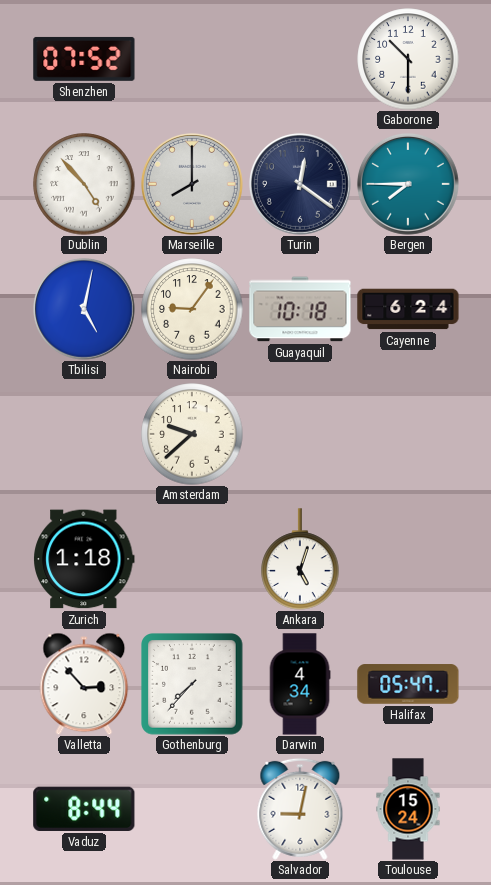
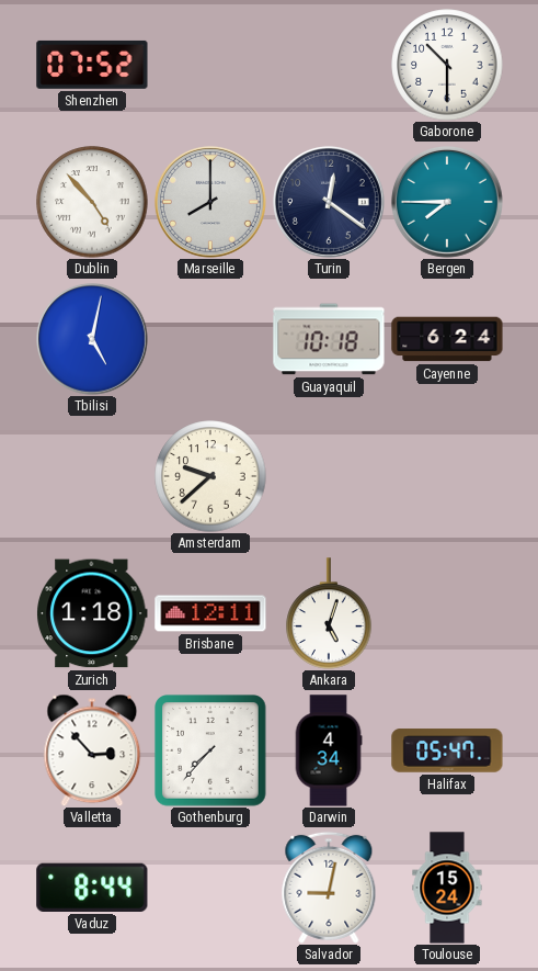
Nairobi: 9:06 -> none (192, 309)
Brisbane: none -> 12:11 (210, 613)
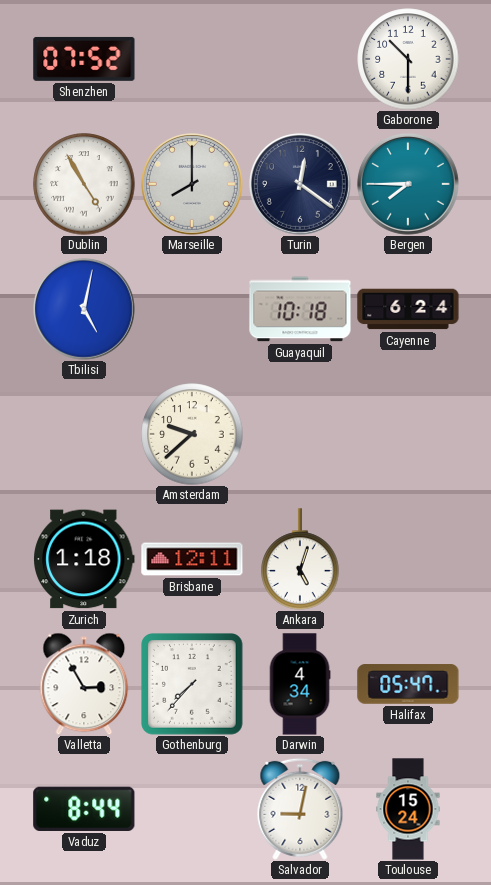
Dublin: 4:53 -> 4:55 (84, 184)
Valletta: 2:53 -> 2:55 (84, 684)
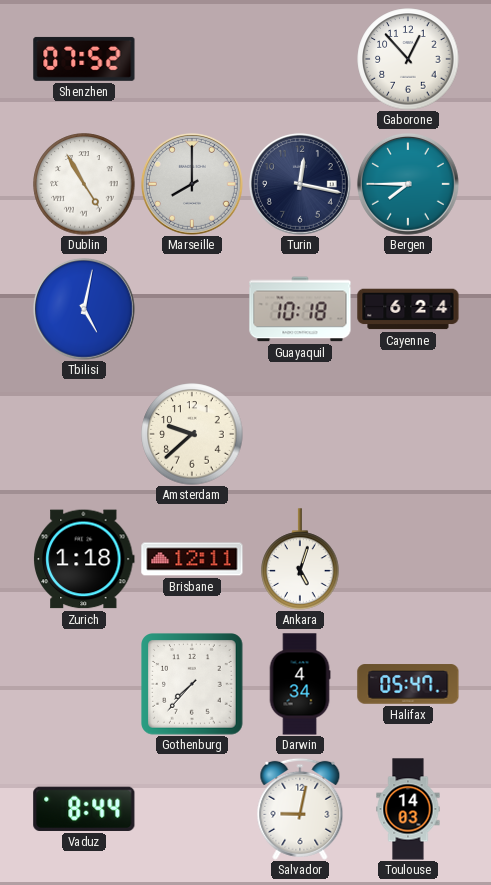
Gaborone: 10:30 -> 12:53 (408, 59)
Turin: 12:21 -> 12:17 (300, 184)
Valletta: 2:55 -> none (84, 684)
Toulouse: 15:24 -> 14:03 (408, 809)
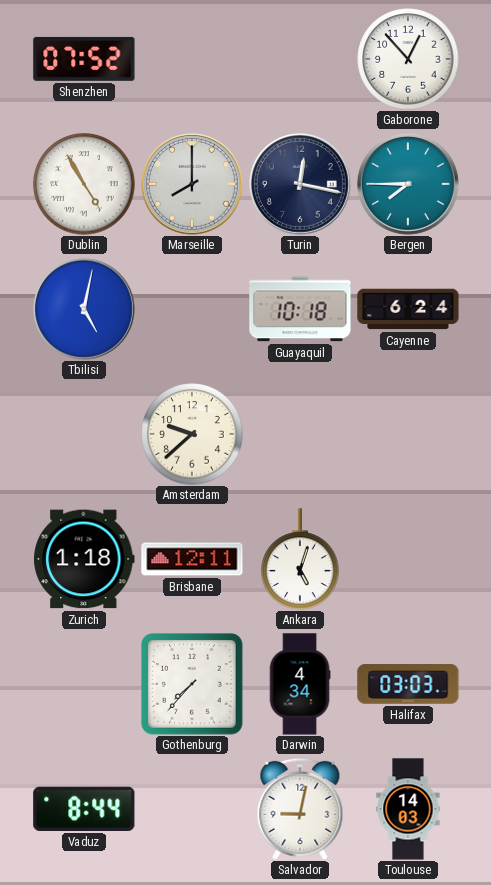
Halifax: 05:47 -> 03:03 (408, 684)
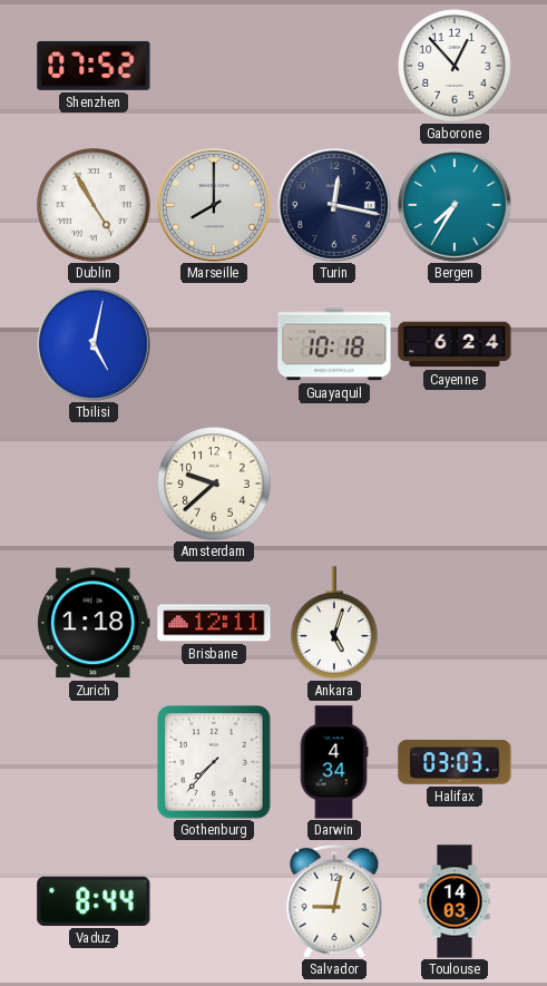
Bergen: 7:45 -> 7:35 (455, 205)
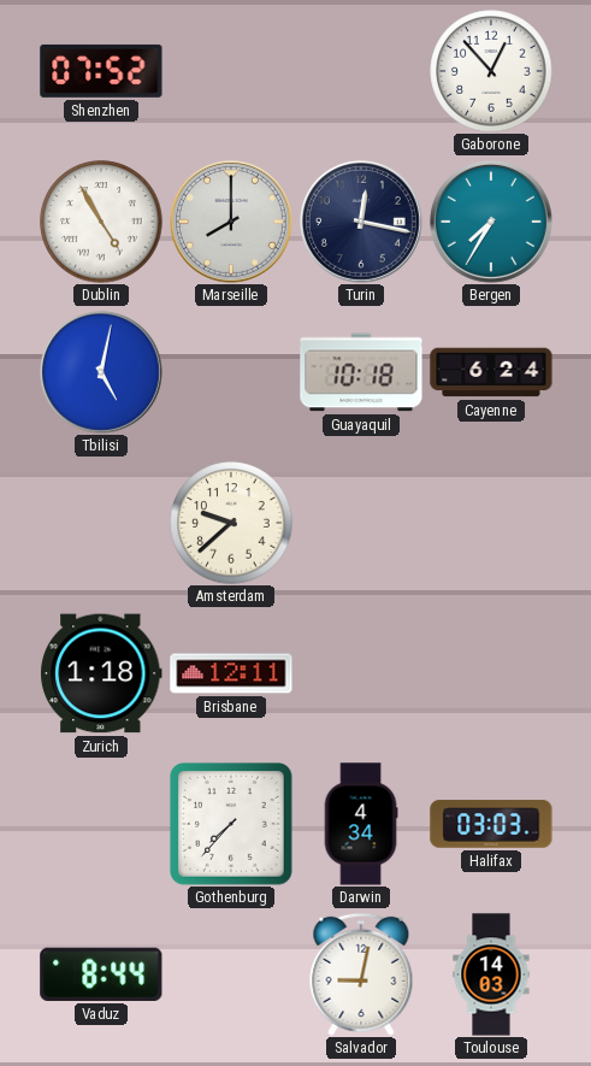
Ankara: 5:03 -> none (334, 623)
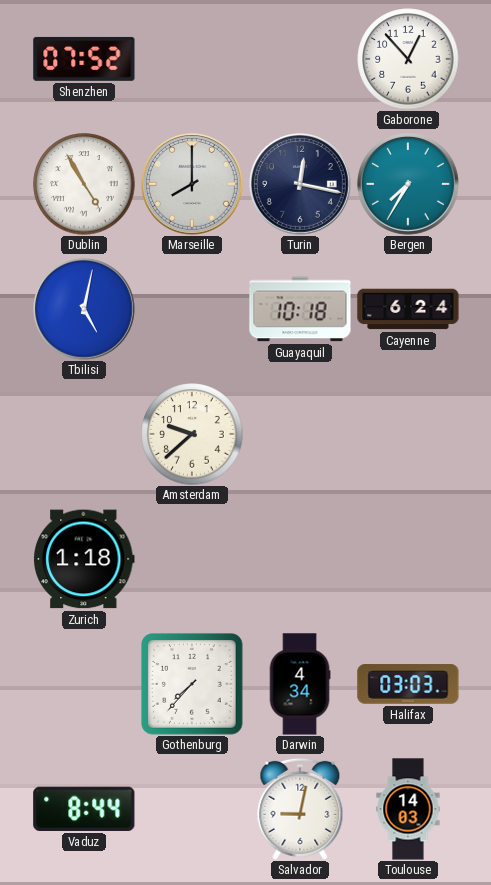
Brisbane: 12:11 -> none (231, 673)
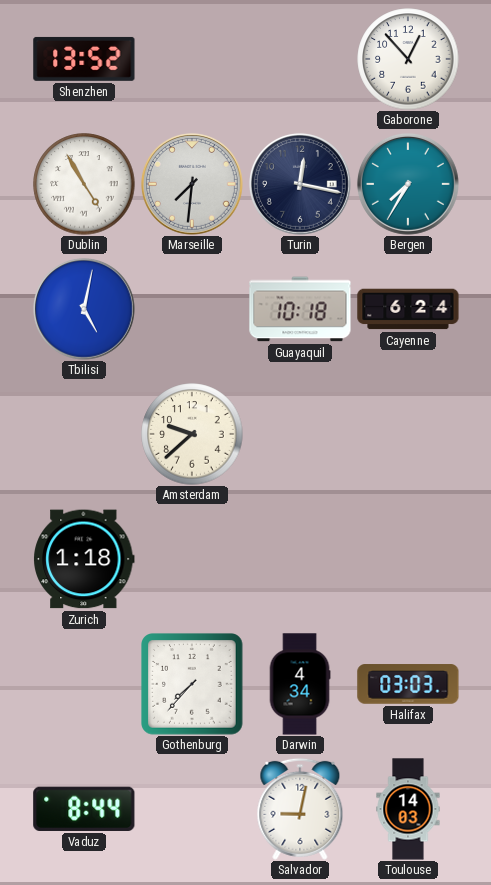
Shenzhen: 07:52 -> 13:52 (84, 59)
Marseille: 8:00 -> 7:31 (192, 184)
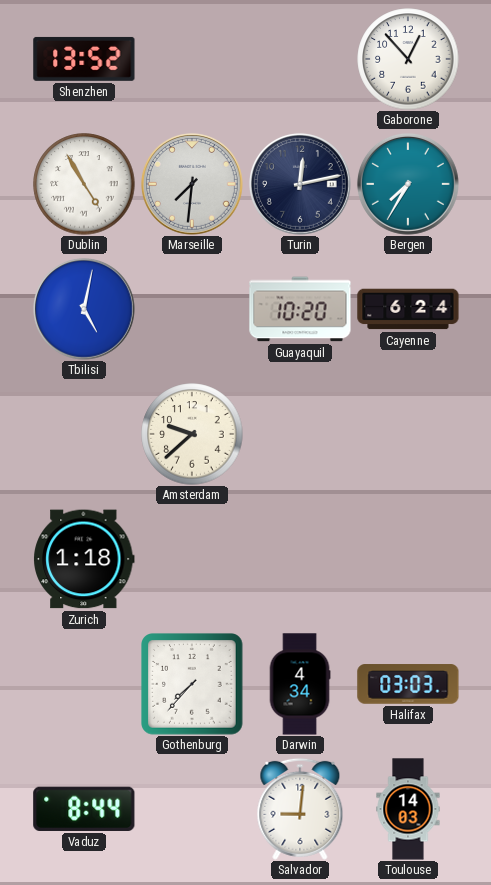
Turin: 12:17 -> 12:13 (300, 184)
Guayaquil: 10:18 -> 10:20 (300, 309)
Salvador: 9:02 -> 9:01 (300, 809)
